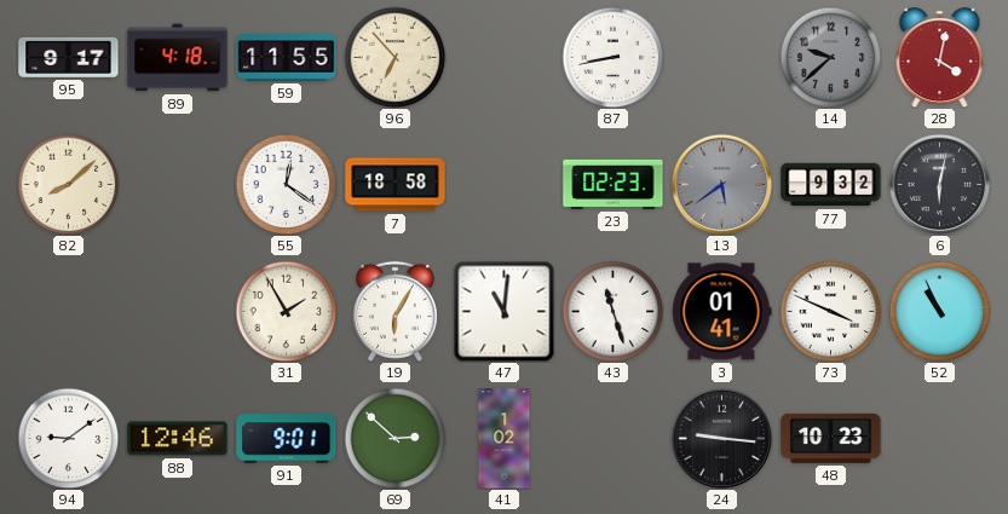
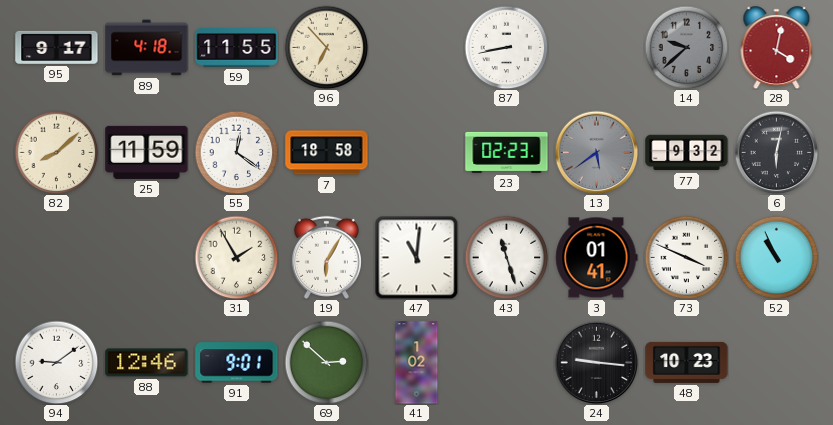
25: none -> 11:59 (147, 152)
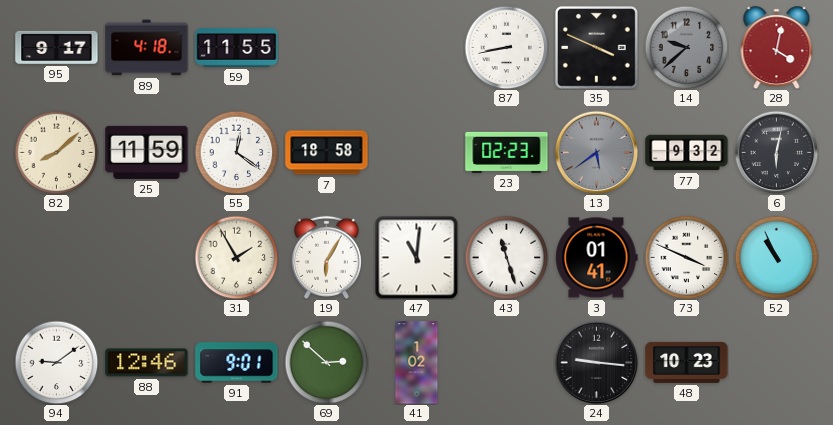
96: 6:53 -> none (326, 47)
35: none -> 3:49 (597, 48)
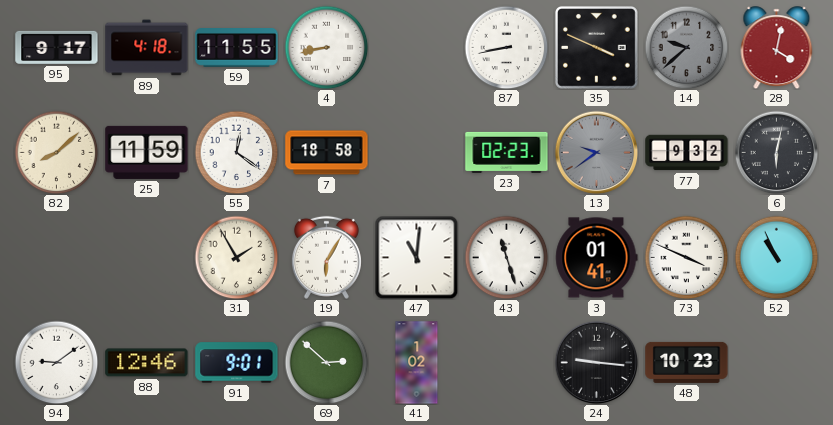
4: none -> 8:43 (326, 47)
13: 5:39 -> 9:39 (596, 152)
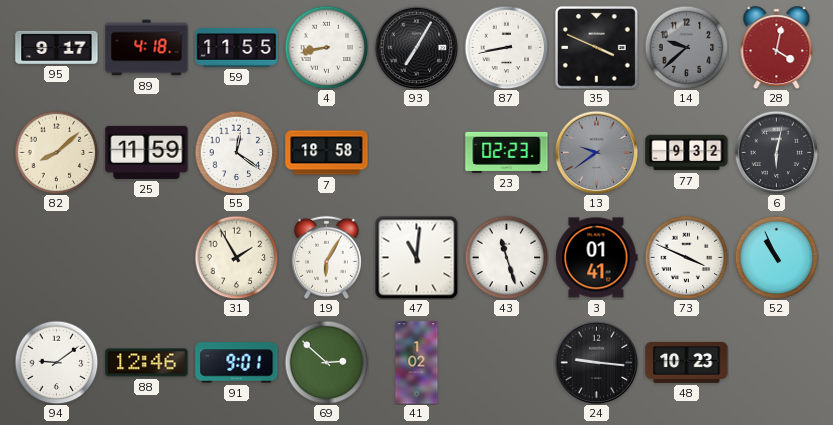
93: none -> 7:05 (416, 47)
